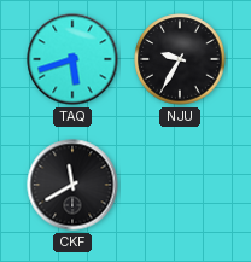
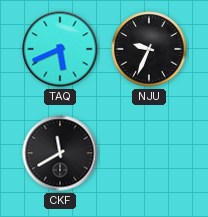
TAQ: 5:42 -> 5:41 (60, 49)
NJU: 9:35 -> 9:34 (149, 49)
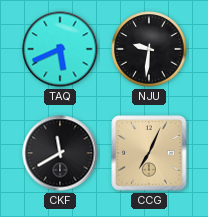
NJU: 9:34 -> 9:31 (149, 49)
CCG: none -> 7:04 (149, 153)
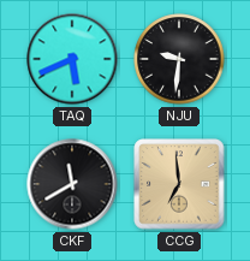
CCG: 7:04 -> 6:59 (179, 184)
